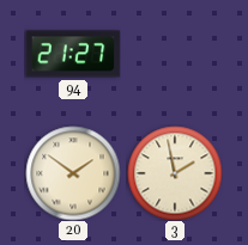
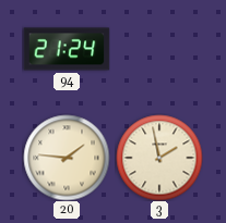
94: 21:27 -> 21:24 (67, 49)
20: 1:51 -> 1:46 (67, 158)
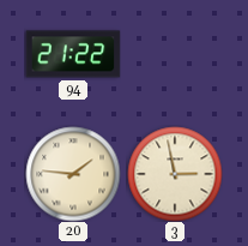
94: 21:24 -> 21:22 (73, 54)
3: 1:58 -> 2:58 (175, 174)
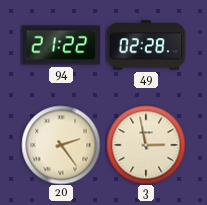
49: none -> 02:28 (146, 45)
20: 1:46 -> 2:24 (61, 145)
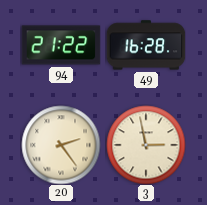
49: 02:28 -> 16:28 (146, 45)
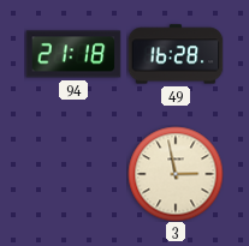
94: 21:22 -> 21:18 (73, 54)
20: 2:24 -> none (61, 145)
